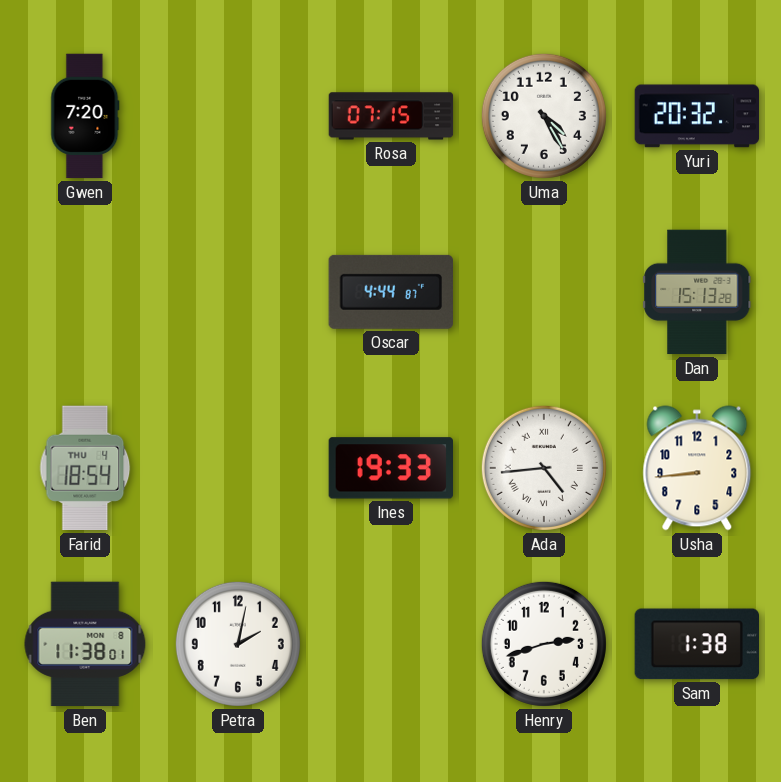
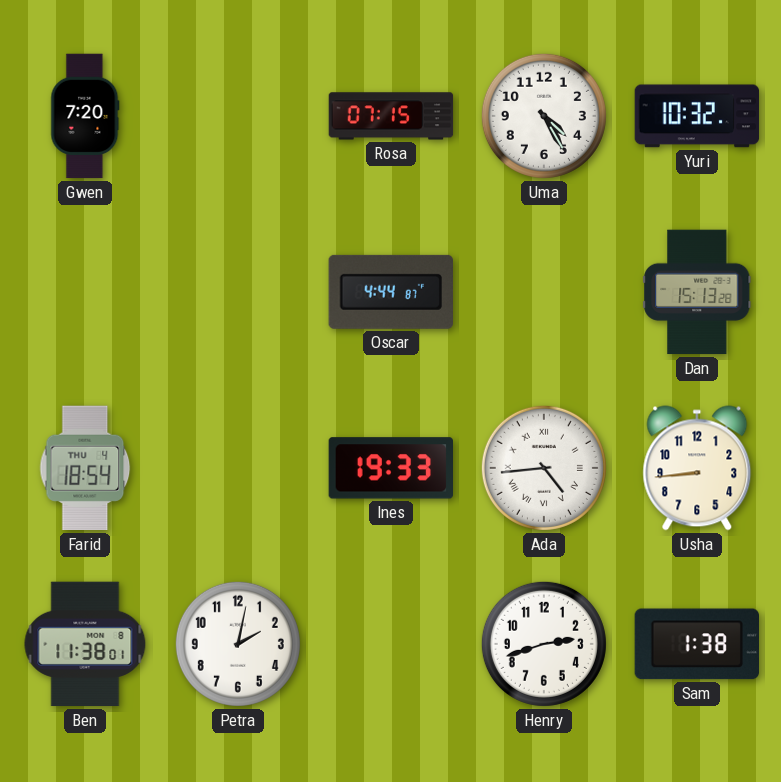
Yuri: 20:32 -> 10:32 (697, 116)
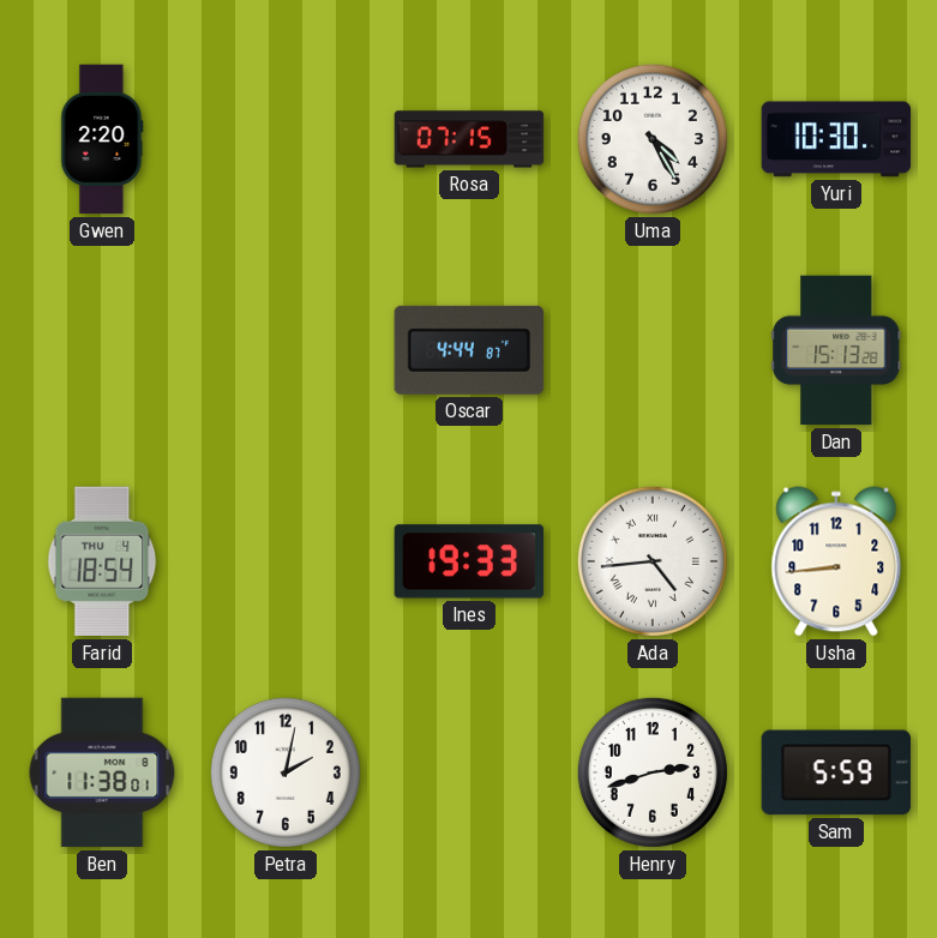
Gwen: 7:20 -> 2:20 (102, 139)
Yuri: 10:32 -> 10:30 (836, 139)
Sam: 1:38 -> 5:59 (835, 772)
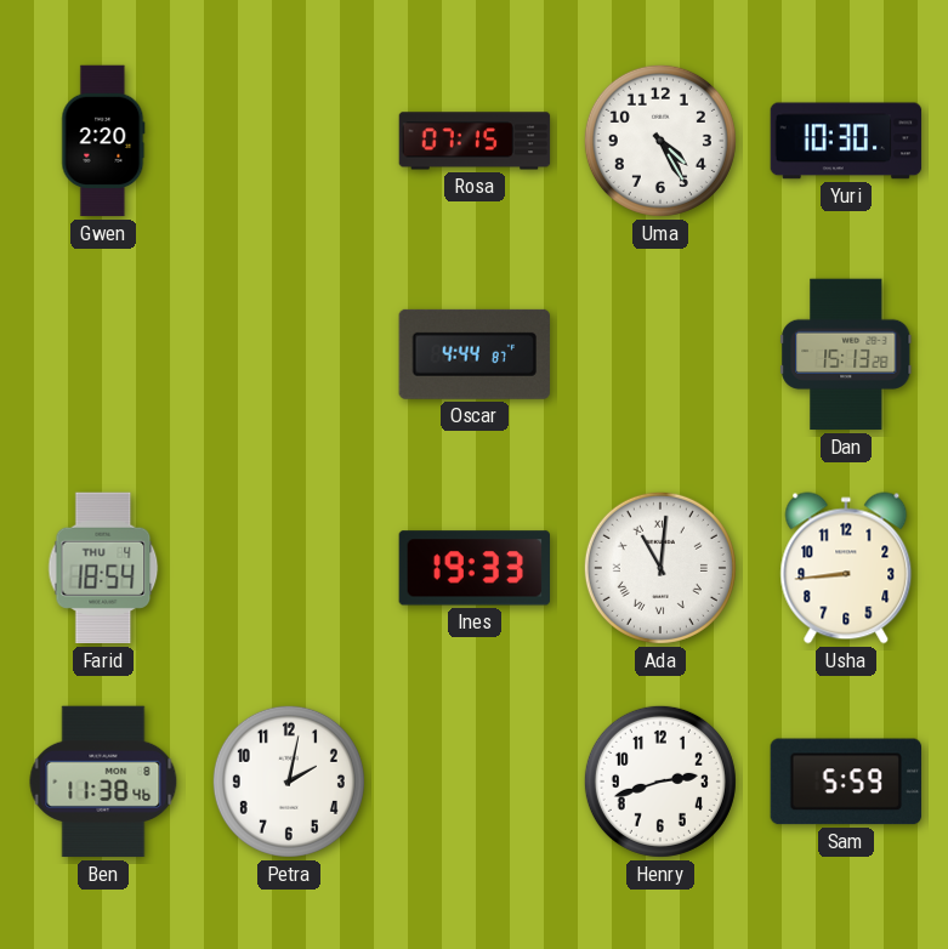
Ada: 4:44 -> 11:01 (660, 568)
Ben: 11:38:01 -> 11:38:46 (103, 782)
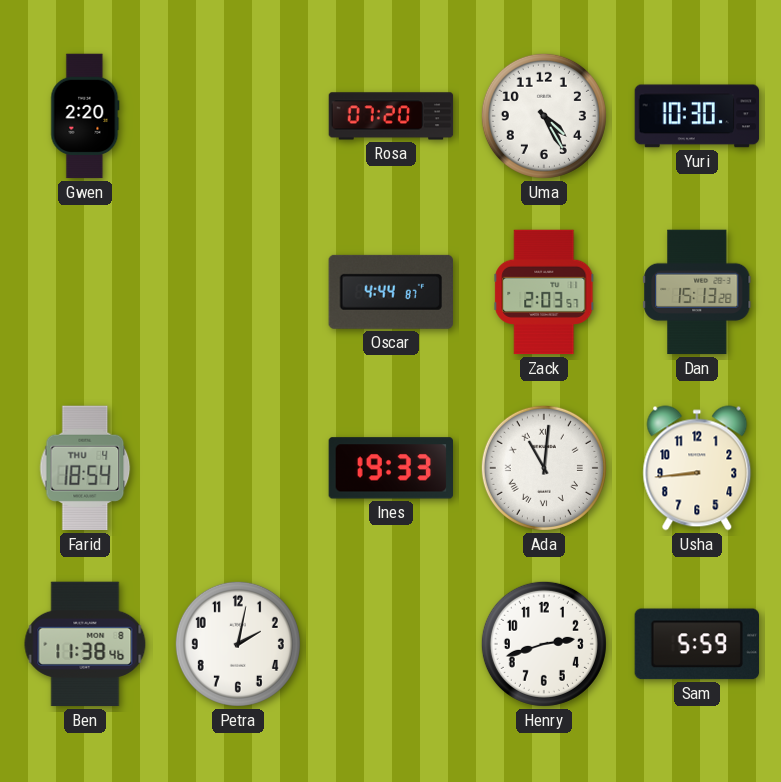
Rosa: 07:15 -> 07:20 (391, 116)
Zack: none -> 2:03 (544, 292)
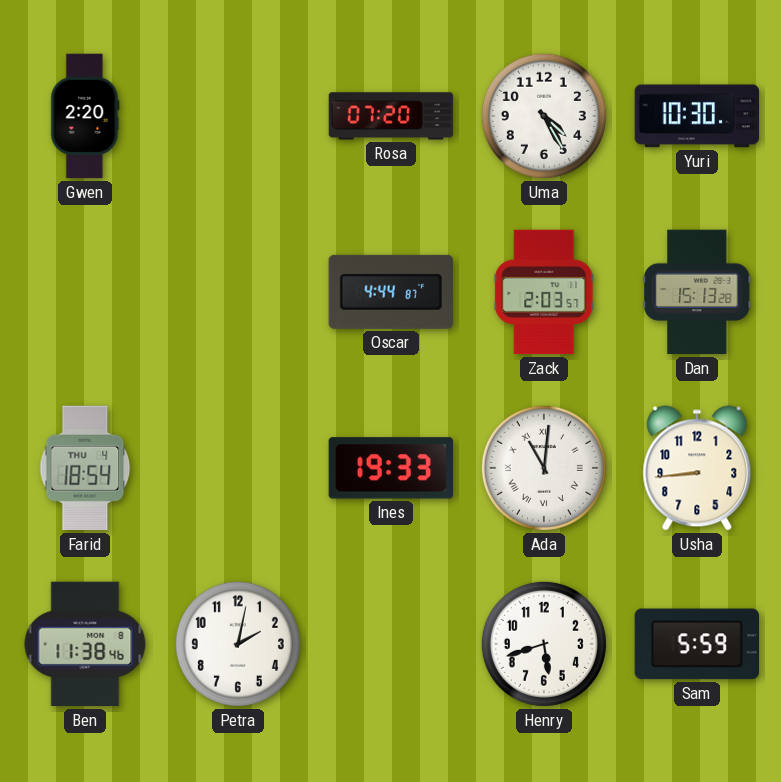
Henry: 2:42 -> 5:42 (544, 644)
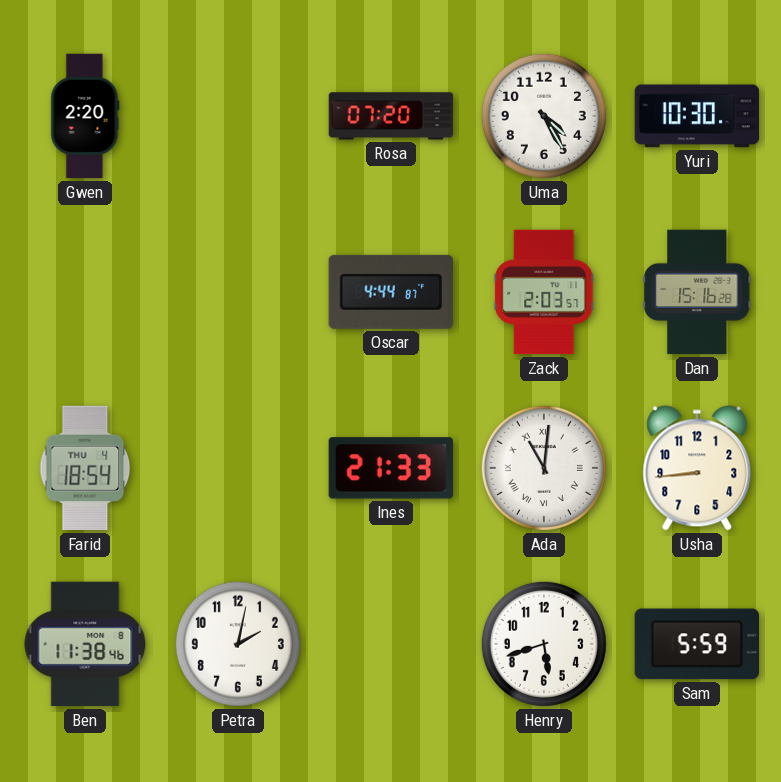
Dan: 15:13 -> 15:16 (697, 292)
Ines: 19:33 -> 21:33 (390, 468)
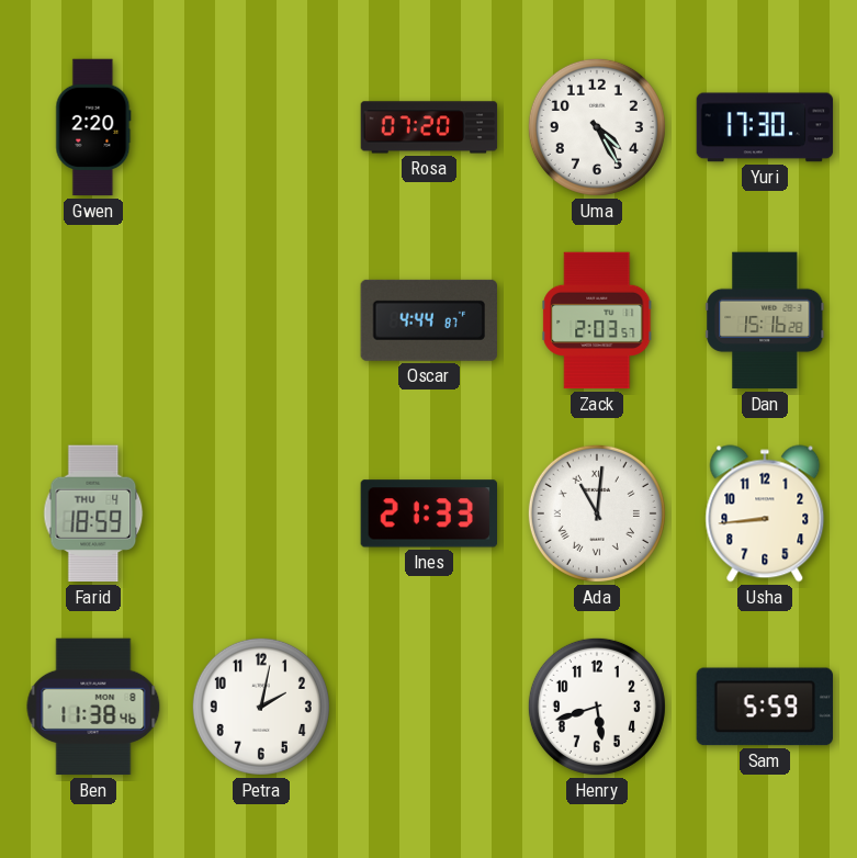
Yuri: 10:30 -> 17:30 (765, 127)
Farid: 18:54 -> 18:59 (93, 513)
